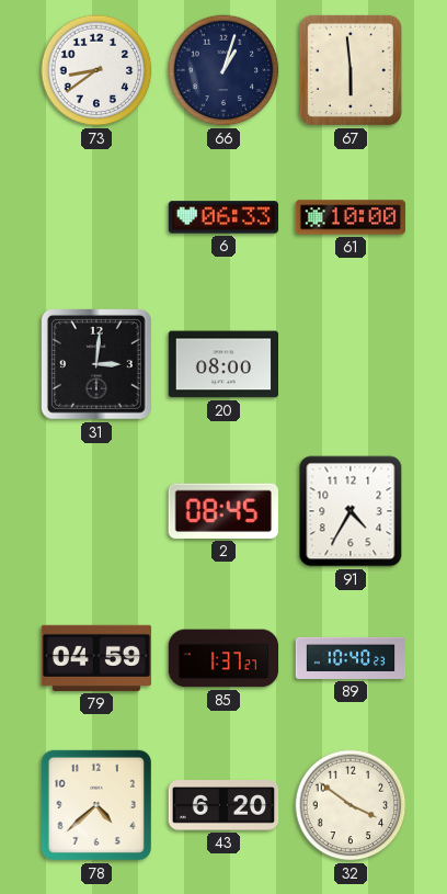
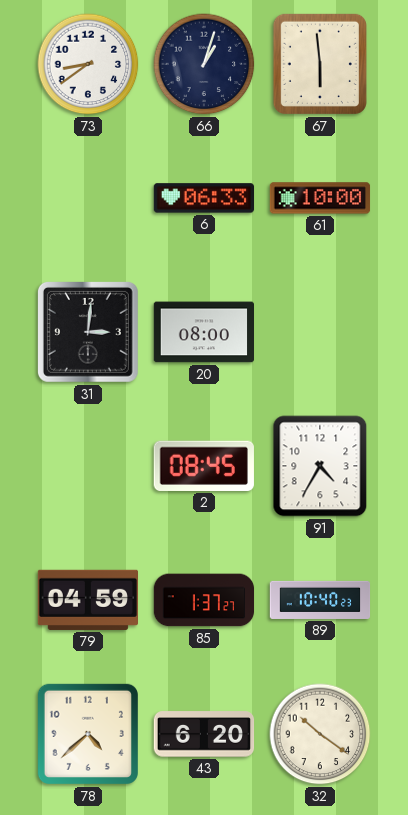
32: 3:51 -> 10:21 (320, 734)
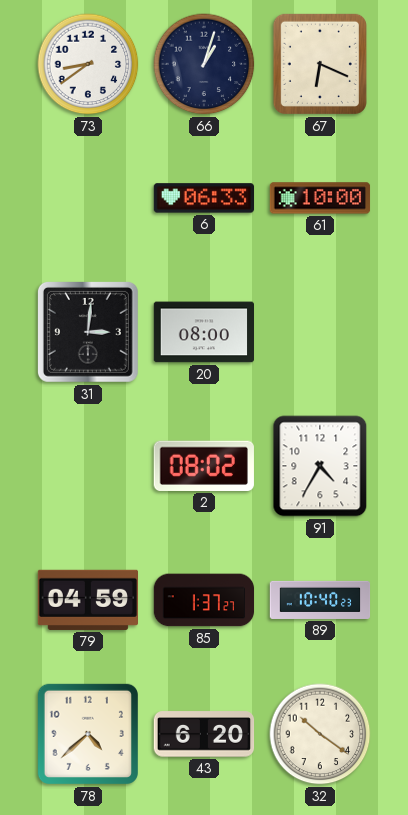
67: 5:59 -> 6:19 (320, 64)
2: 08:45 -> 08:02 (204, 466)
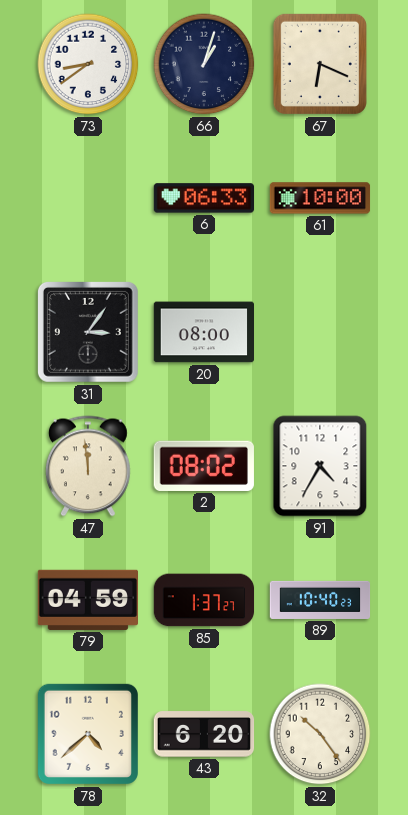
31: 3:01 -> 3:06 (88, 332)
47: none -> 11:59 (89, 466)
32: 10:21 -> 10:24 (320, 734)
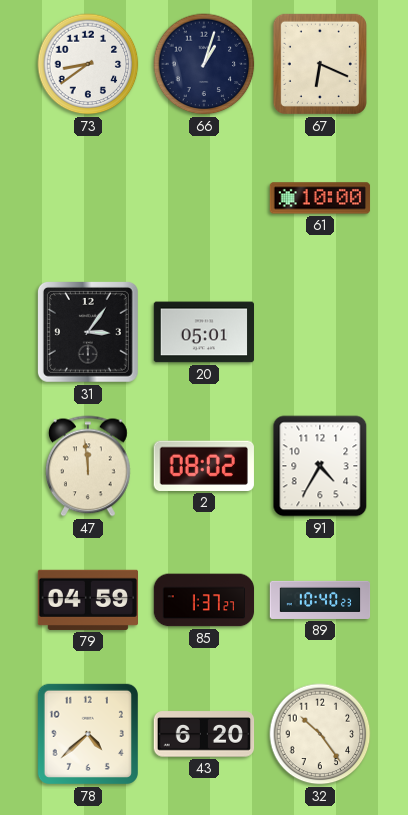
6: 06:33 -> none (204, 198)
20: 08:00 -> 05:01 (204, 332)
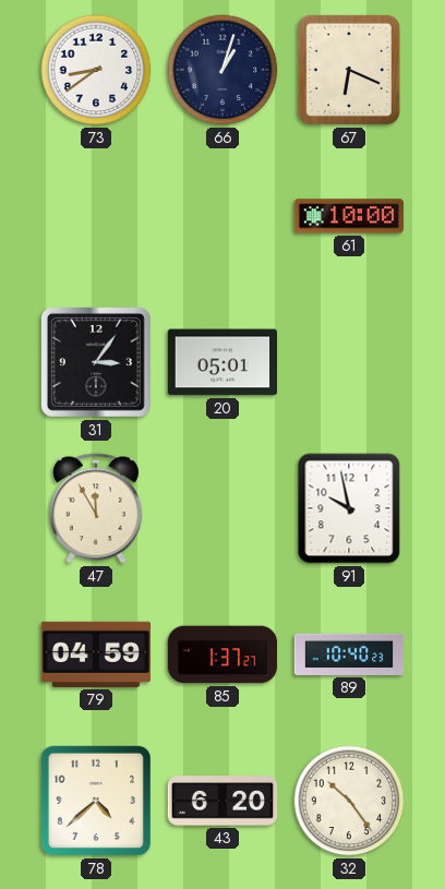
47: 11:59 -> 11:55 (97, 508)
2: 08:02 -> none (204, 466)
91: 4:35 -> 9:58 (349, 508)
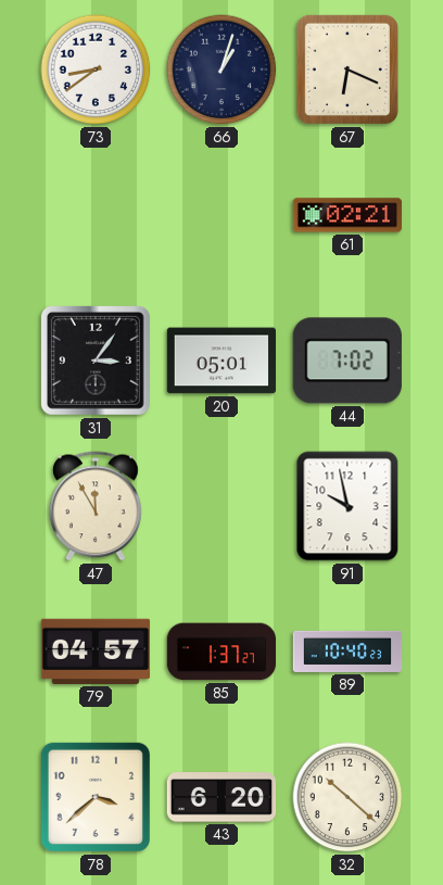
61: 10:00 -> 02:21 (347, 215)
44: none -> 7:02 (347, 361)
79: 04:59 -> 04:57 (94, 652)
78: 4:38 -> 3:38 (96, 797)
32: 10:24 -> 10:22 (347, 797)
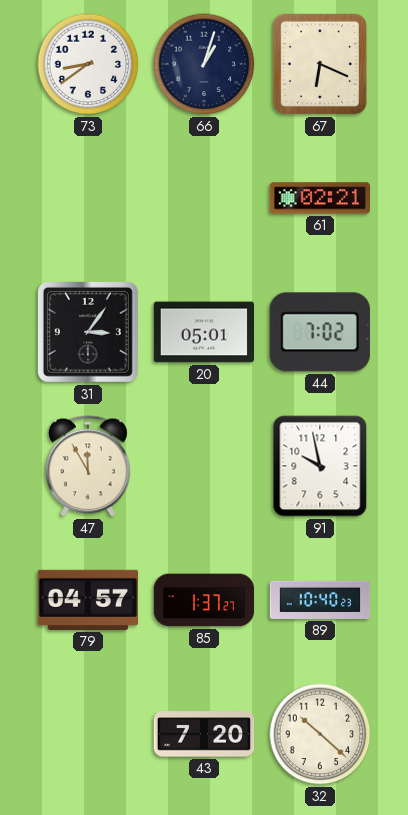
78: 3:38 -> none (96, 797)
43: 6:20 -> 7:20 (204, 734)
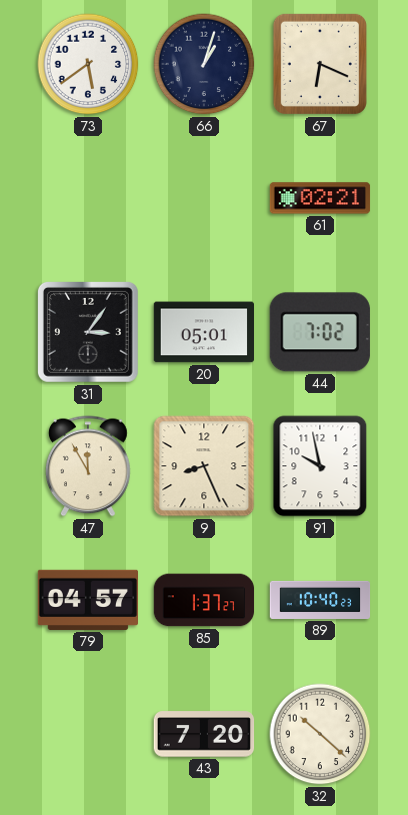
73: 8:39 -> 5:39 (88, 64)
9: none -> 8:26 (204, 466)
